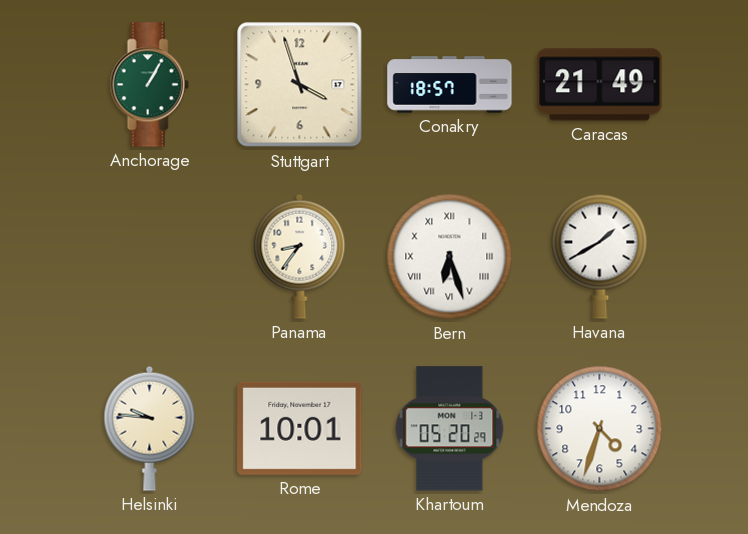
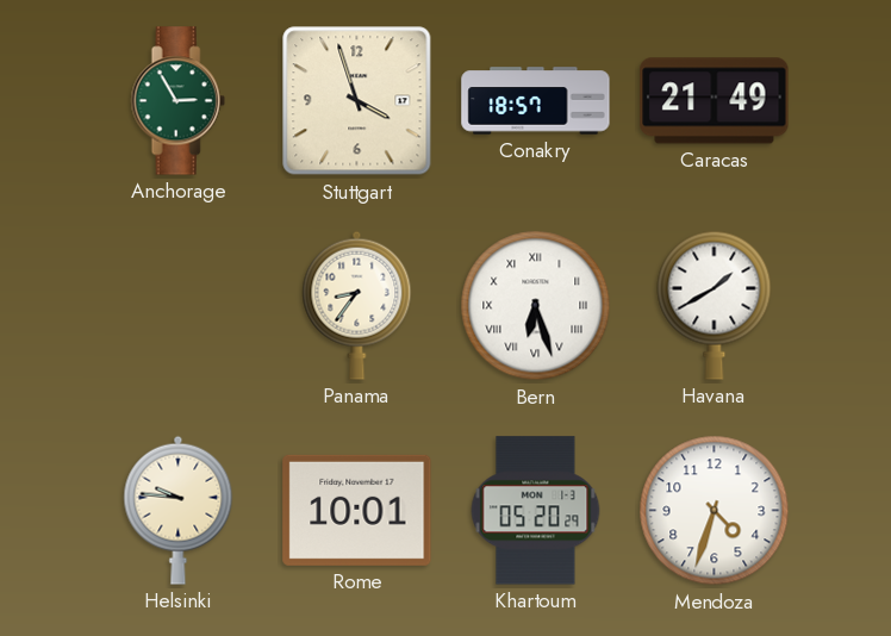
Anchorage: 1:05 -> 2:55 (177, 101)
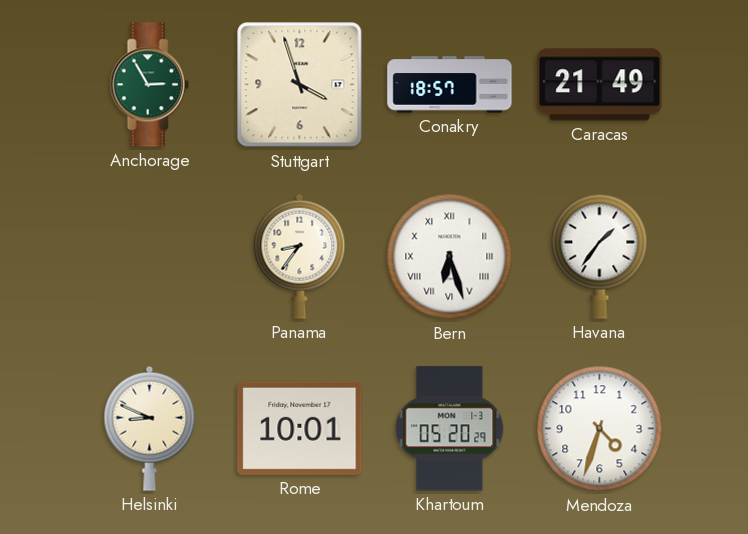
Havana: 1:40 -> 1:36 (600, 256)
Helsinki: 9:46 -> 8:49 (150, 428)
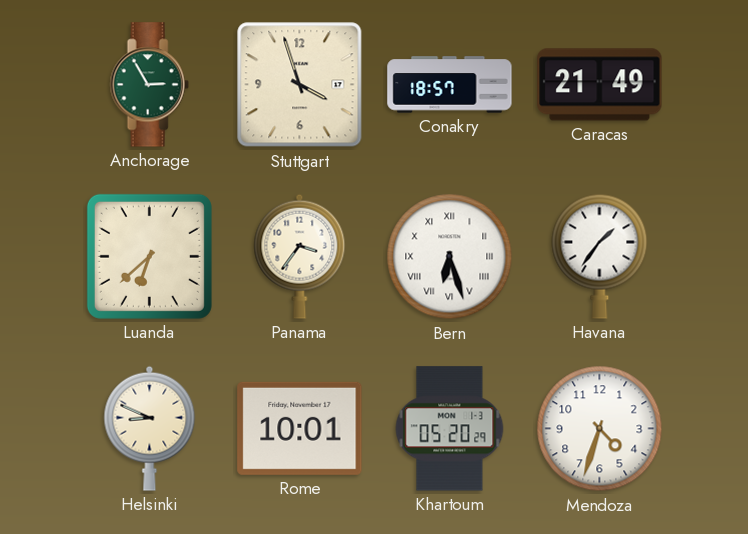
Luanda: none -> 6:38 (149, 256)
Panama: 8:36 -> 3:36 (300, 256)
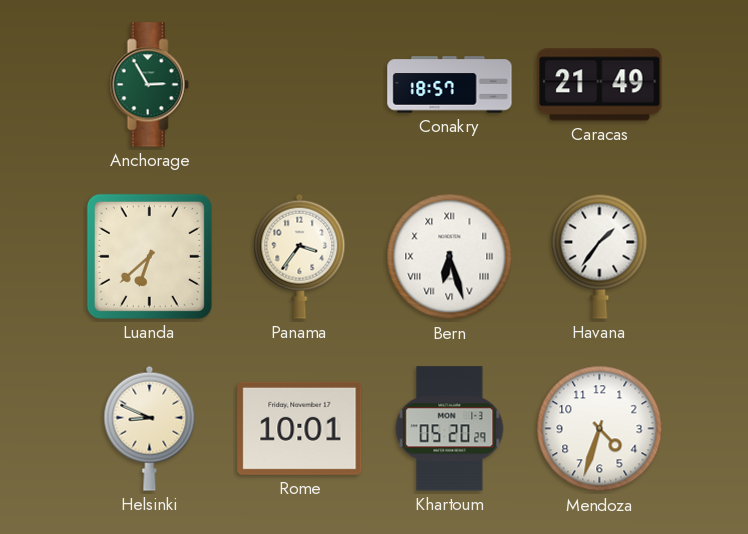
Stuttgart: 3:57 -> none (300, 85)
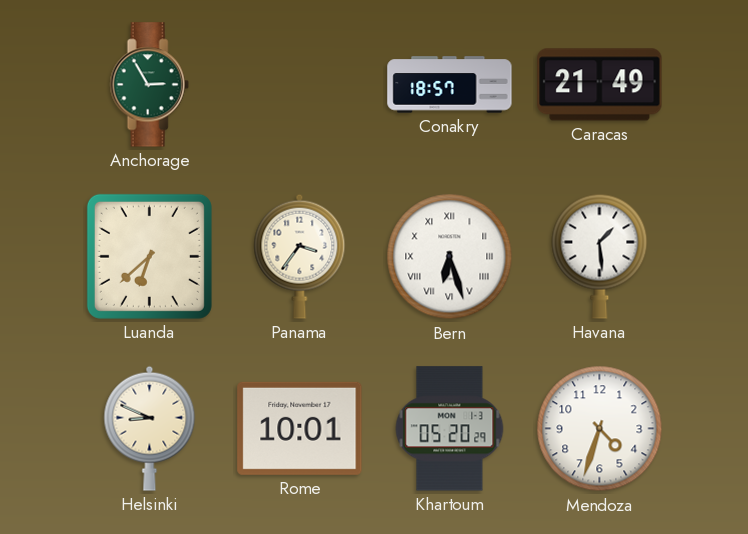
Havana: 1:36 -> 1:29 (600, 256)
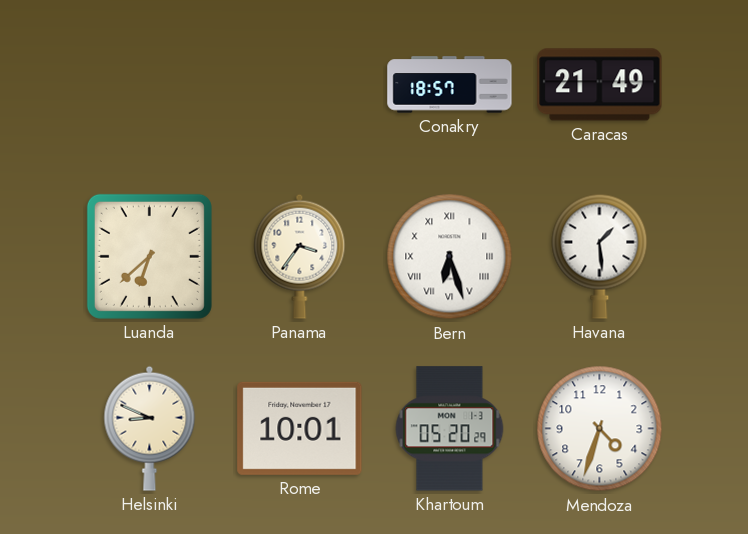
Anchorage: 2:55 -> none (149, 85)
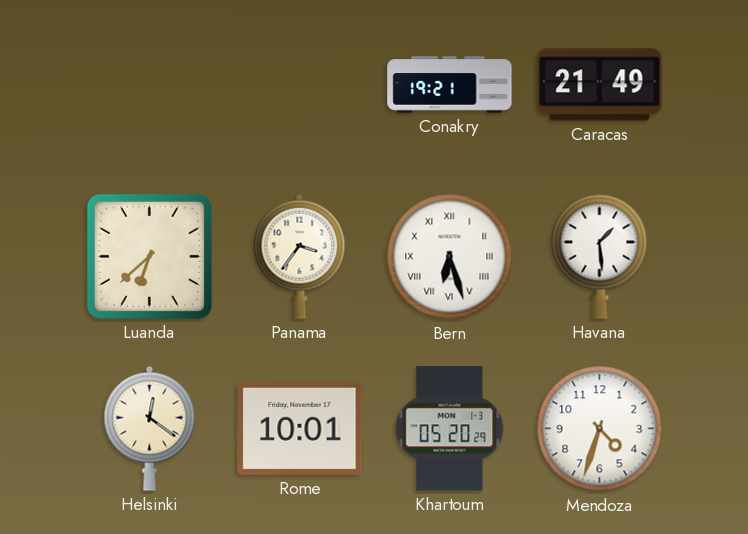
Conakry: 18:57 -> 19:21 (450, 85)
Helsinki: 8:49 -> 12:21 (150, 428)
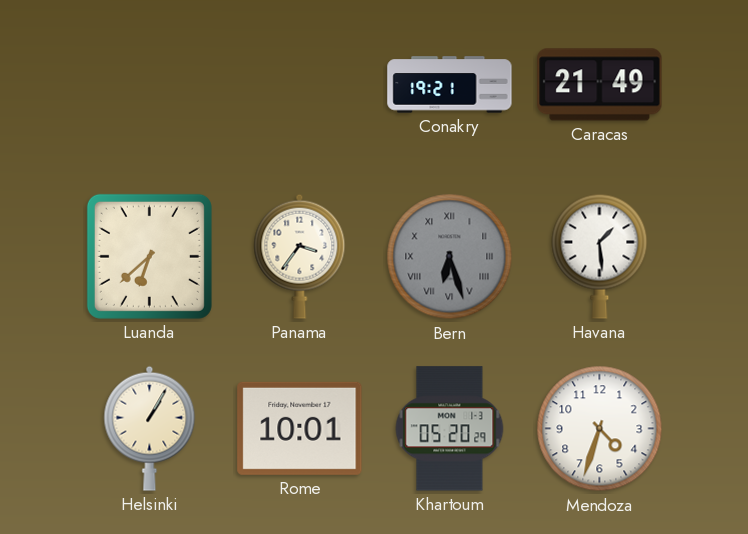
Bern dial: white -> grey (450, 257)
Helsinki: 12:21 -> 1:05 (150, 428)
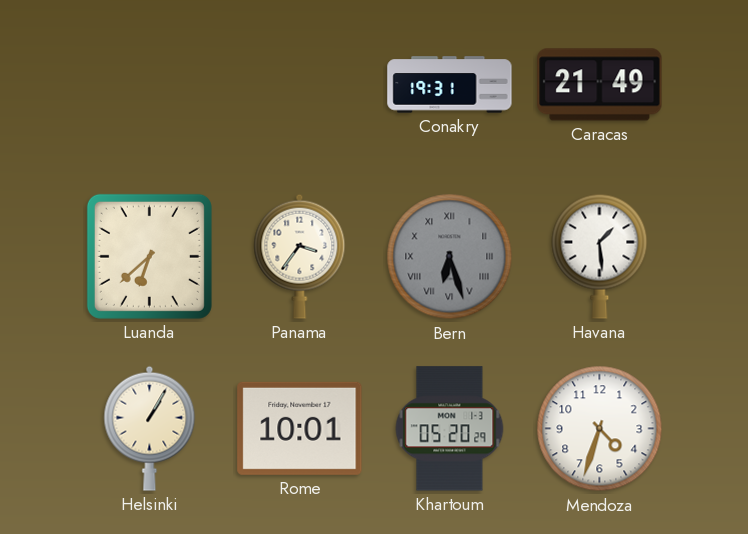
Conakry: 19:21 -> 19:31 (450, 85)
